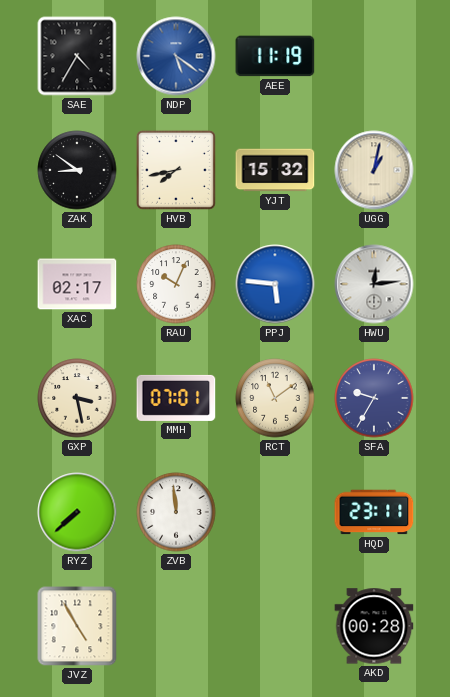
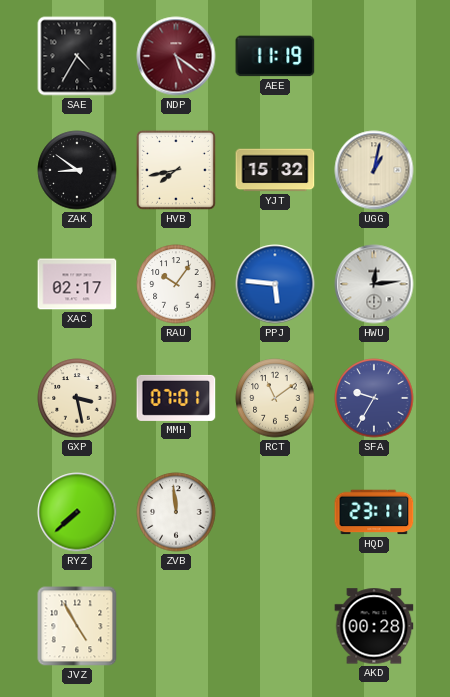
NDP dial: blue -> burgundy (176, 56)
RAU: 10:04 -> 10:06 (176, 284)
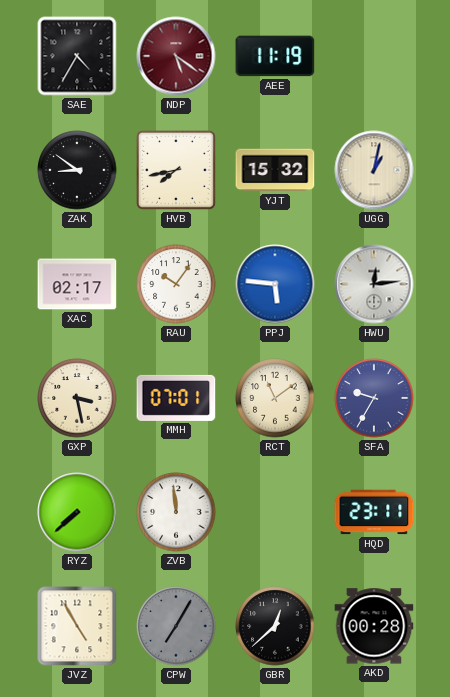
CPW: none -> 7:05 (176, 626)
GBR: none -> 12:38 (275, 626)
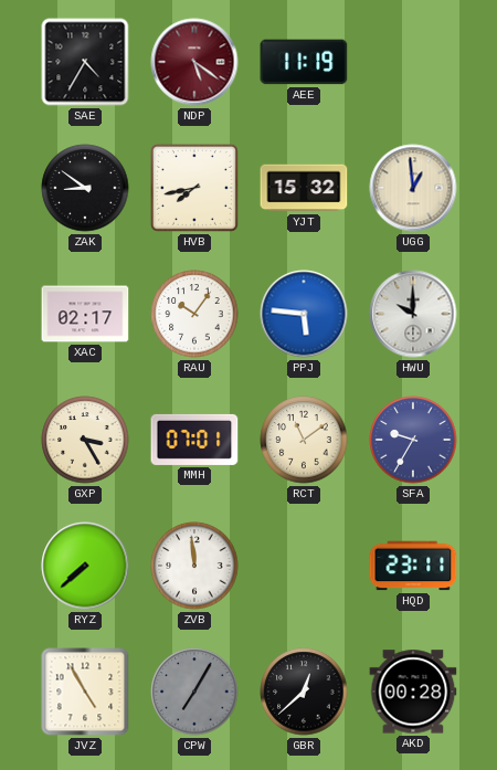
UGG: 1:02 -> 12:59 (413, 188)
HWU: 12:14 -> 10:00 (413, 314)
GXP: 3:28 -> 3:25 (85, 440)
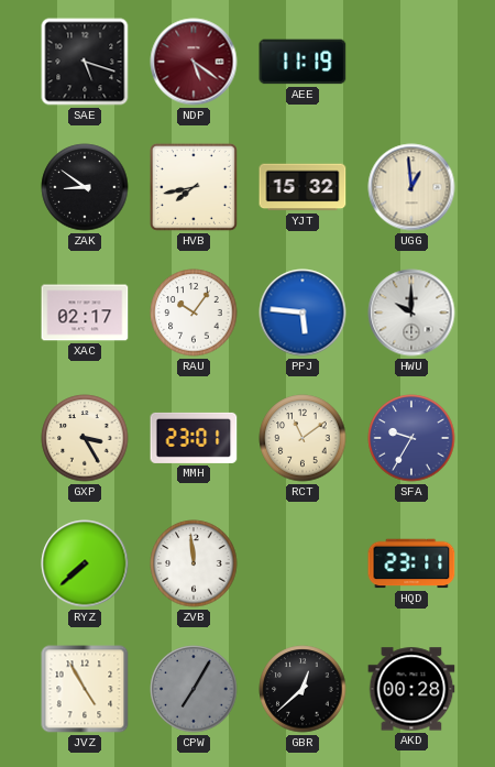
SAE: 4:35 -> 5:18 (85, 62)
MMH: 07:01 -> 23:01 (194, 438)
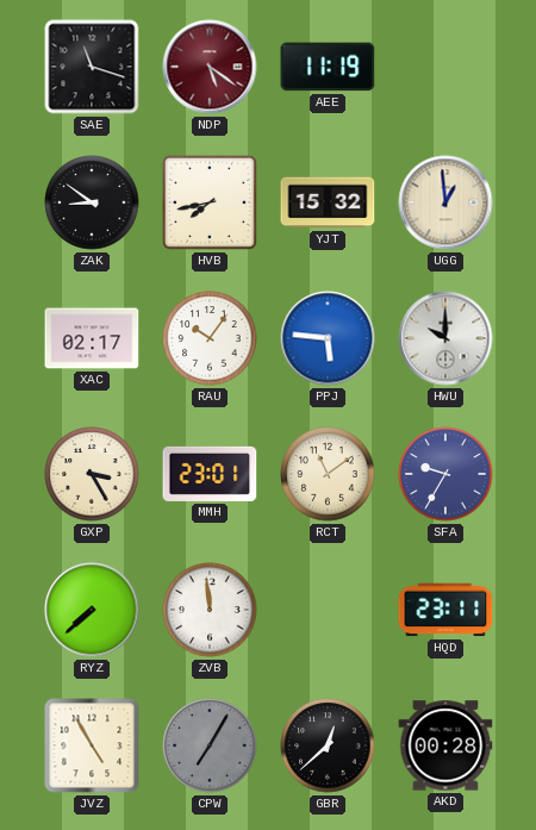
SAE: 5:18 -> 11:18 (92, 67)
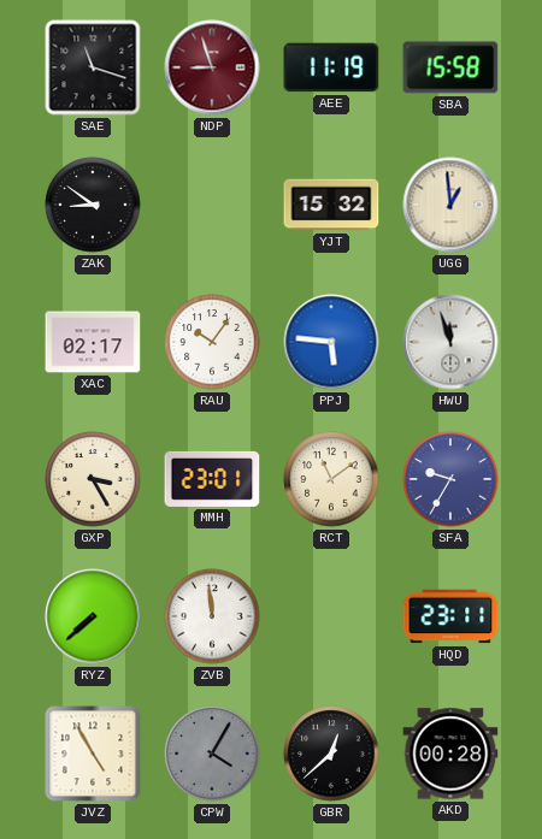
NDP: 5:21 -> 8:57 (212, 67)
SBA: none -> 15:58 (450, 67)
HVB: 7:43 -> none (210, 202)
HWU: 10:00 -> 11:57 (450, 342)
CPW: 7:05 -> 4:05 (212, 754)
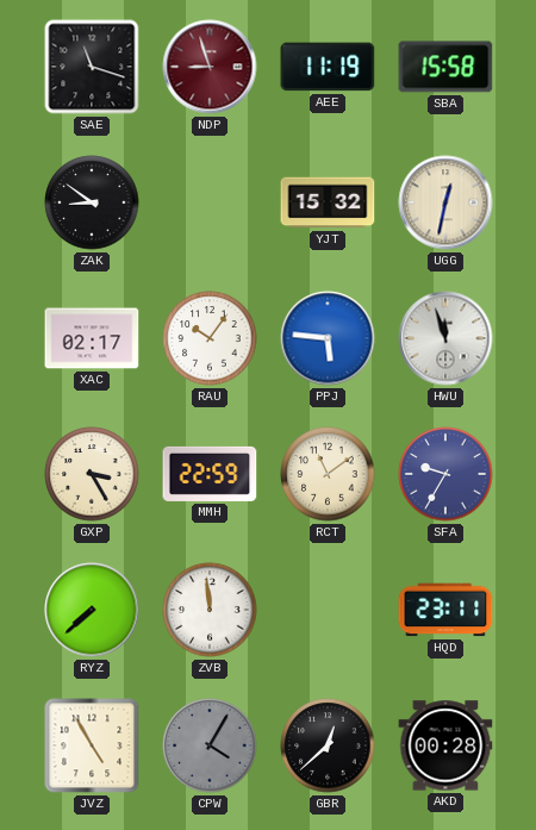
UGG: 12:59 -> 12:32 (445, 202)
MMH: 23:01 -> 22:59 (210, 474)
